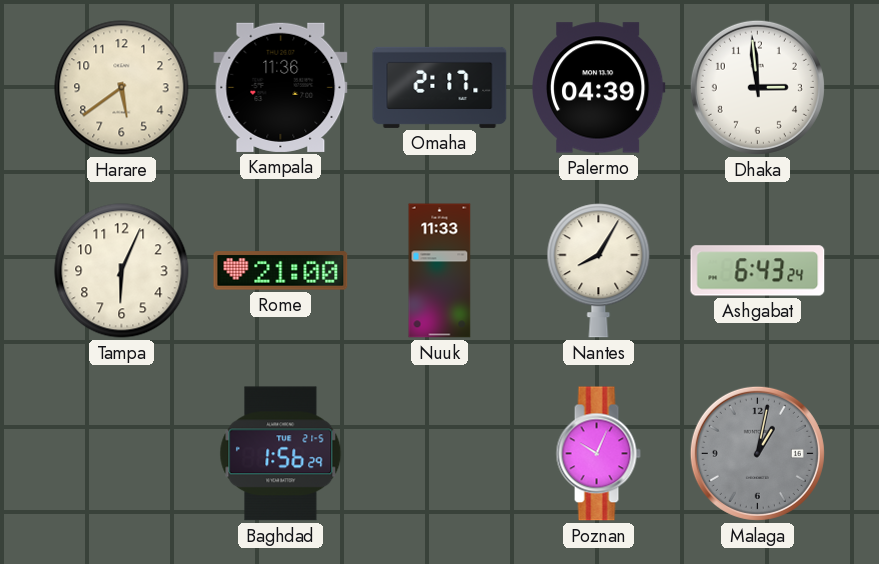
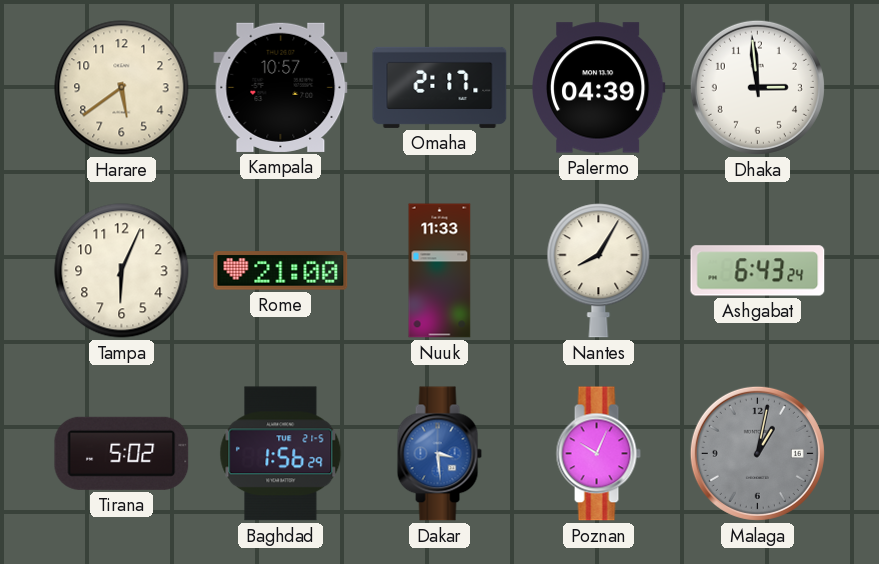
Kampala: 11:36 -> 10:57 (281, 87)
Tirana: none -> 5:02 (122, 453)
Dakar: none -> 3:29 (439, 454)
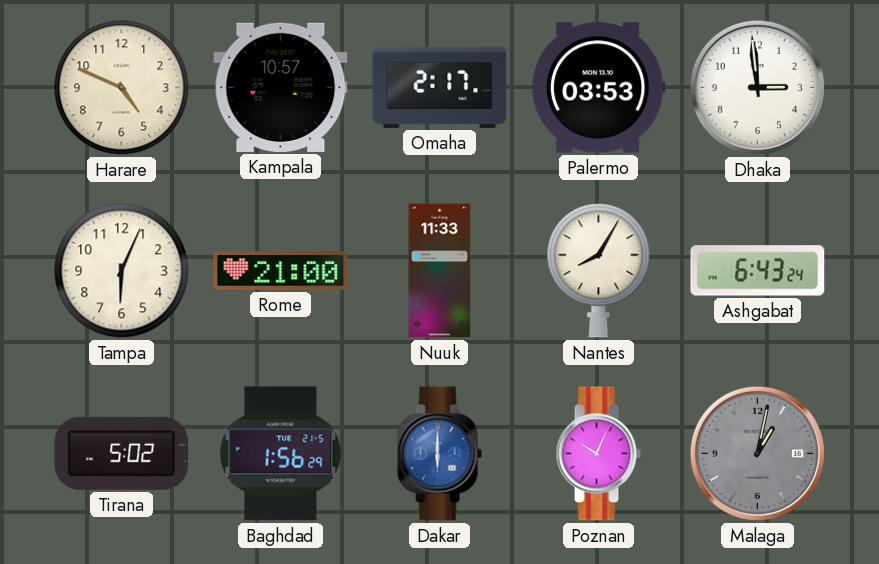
Harare: 5:39 -> 4:49 (122, 88)
Palermo: 04:39 -> 03:53 (598, 88)
Dakar: 3:29 -> 6:00 (439, 454)
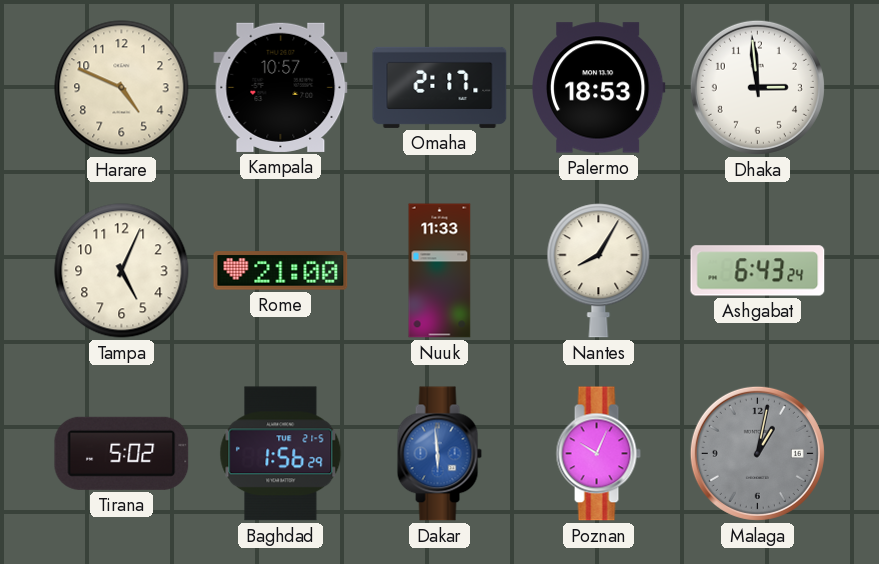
Palermo: 03:53 -> 18:53 (598, 88)
Tampa: 6:04 -> 5:04 (122, 271)
Dakar: 6:00 -> 5:59 (439, 454)
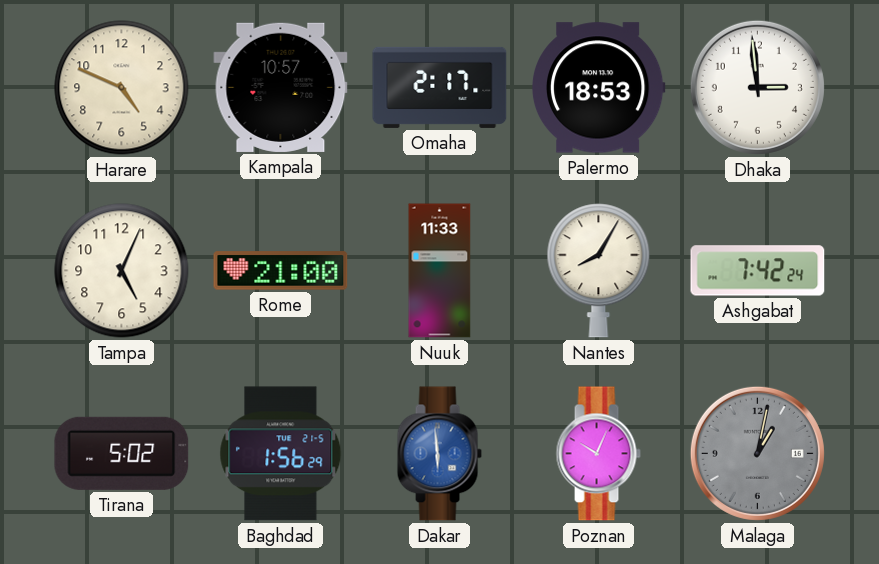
Ashgabat: 6:43 -> 7:42 (758, 271)
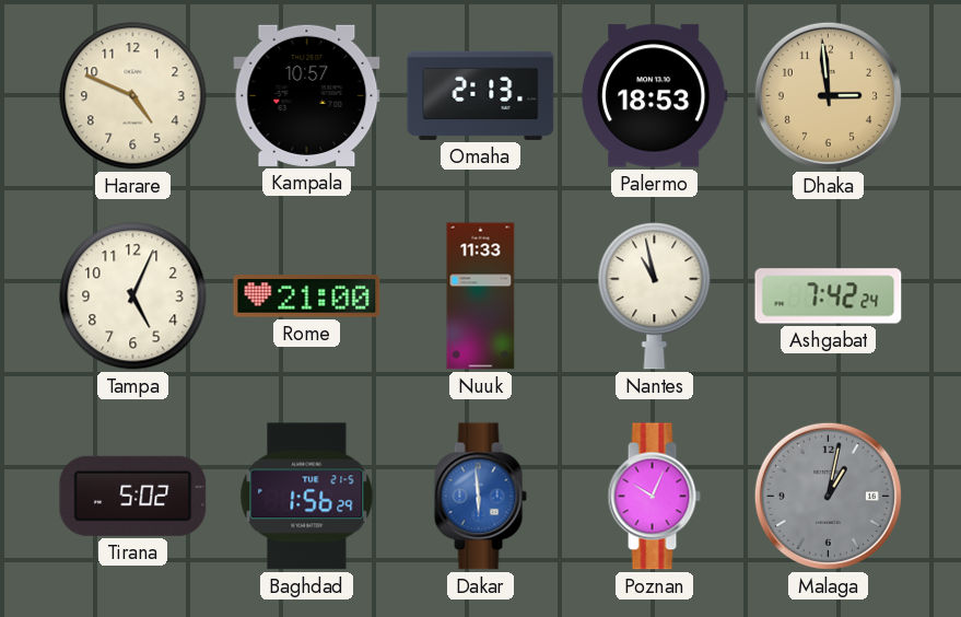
Omaha: 2:17 -> 2:13 (481, 95)
Dhaka dial: white -> champagne (828, 95)
Nantes: 8:05 -> 10:58 (655, 296)
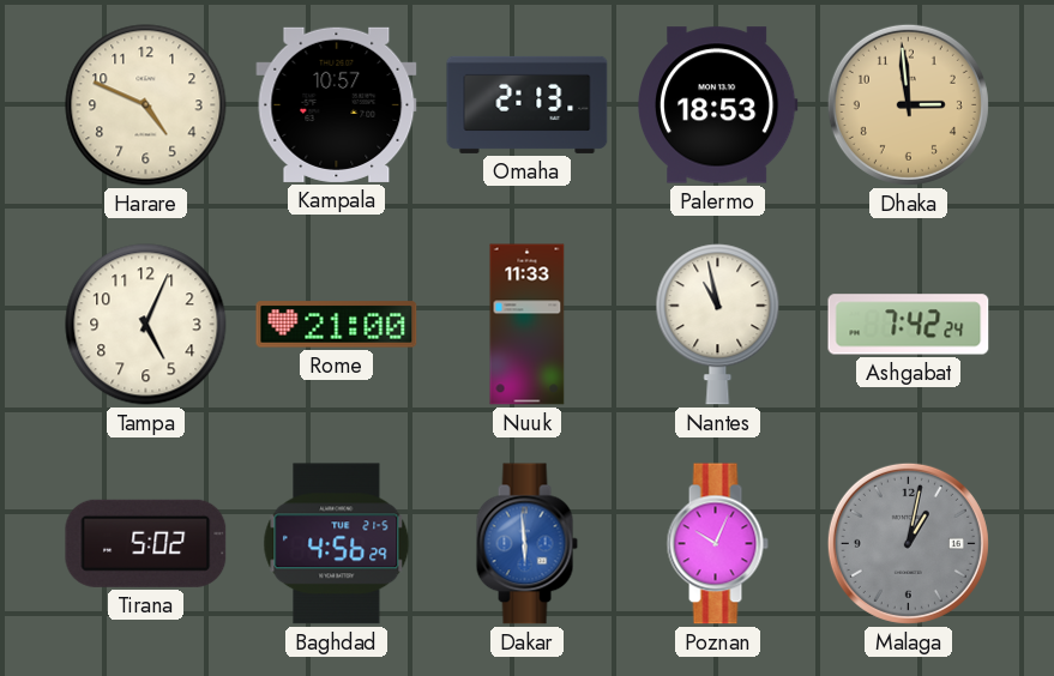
Baghdad: 1:56 -> 4:56 (337, 544)
